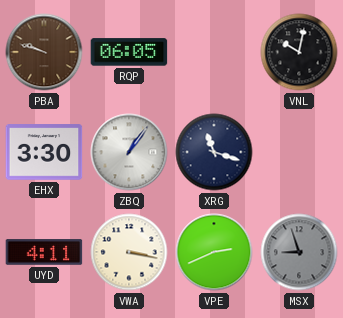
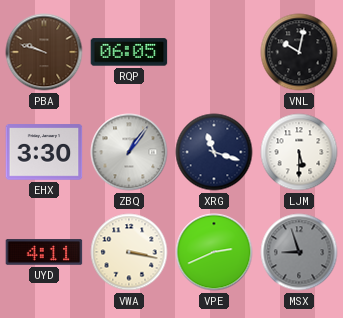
LJM: none -> 5:30 (299, 152)
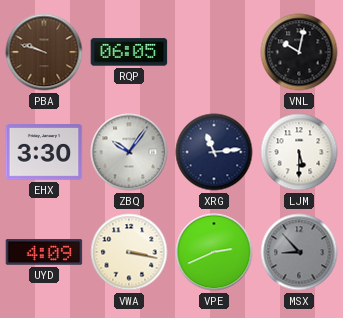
ZBQ: 1:06 -> 10:06 (129, 152)
XRG: 11:18 -> 11:14 (214, 152)
UYD: 4:11 -> 4:09 (44, 252)
MSX: 8:57 -> 8:53 (299, 252)
